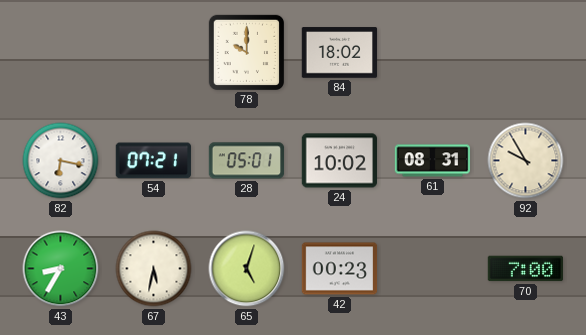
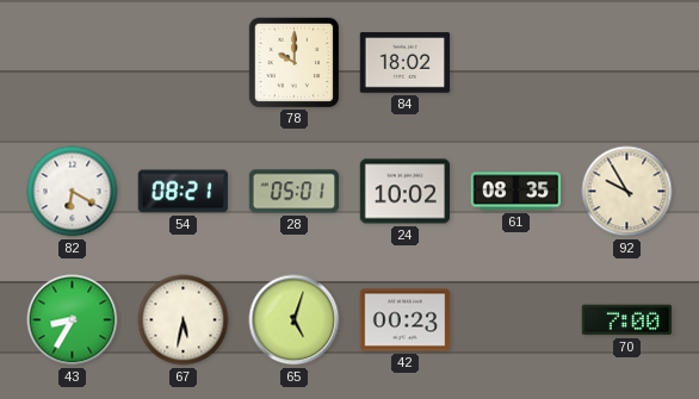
82: 6:17 -> 6:20 (73, 192)
54: 07:21 -> 08:21 (183, 192)
61: 08:31 -> 08:35 (516, 192)
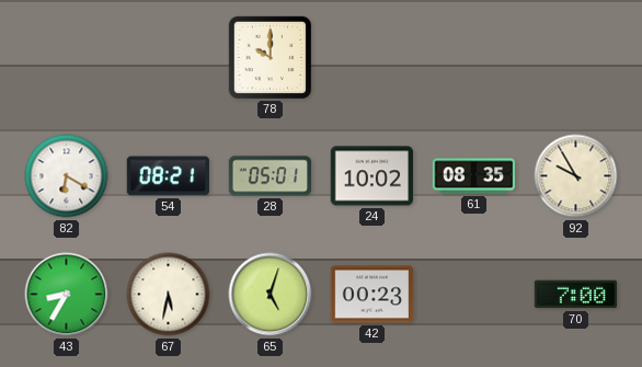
84: 18:02 -> none (406, 63)
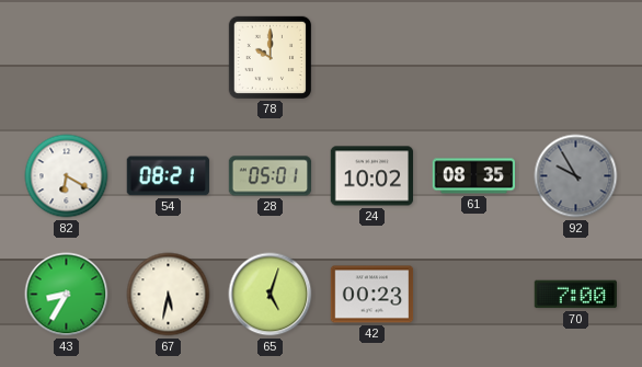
92 dial: cream -> grey (576, 176)
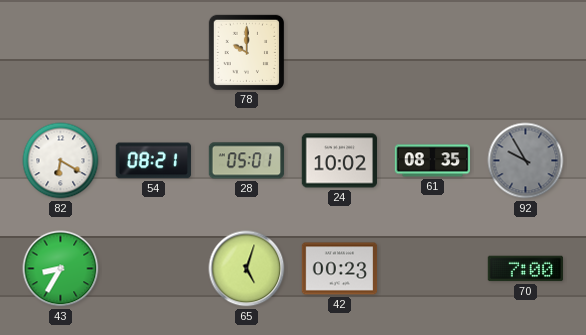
67: 5:32 -> none (169, 295)
